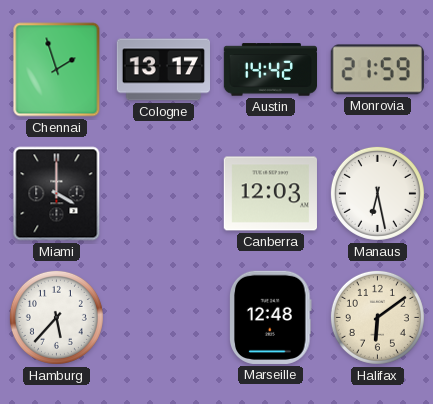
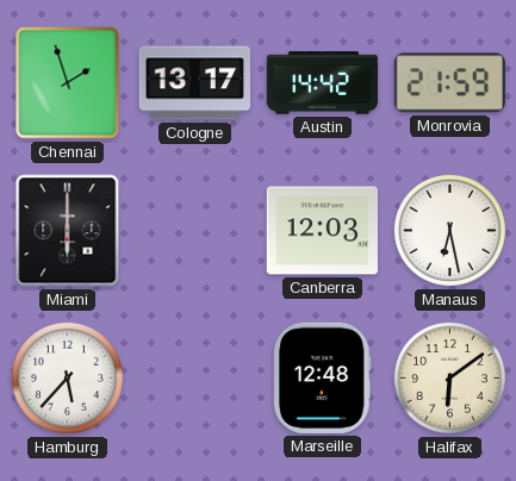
Miami: 4:00 -> 6:00 (68, 231)
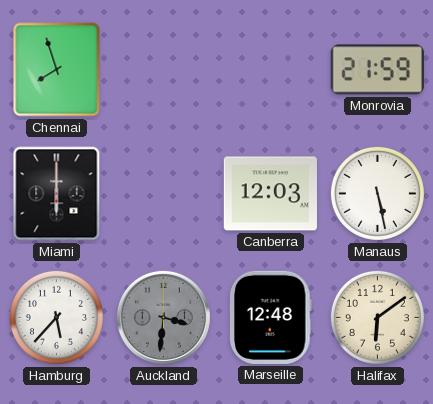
Chennai: 1:57 -> 7:57 (57, 70)
Cologne: 13:17 -> none (194, 83)
Austin: 14:42 -> none (322, 83)
Manaus: 6:28 -> 5:28 (377, 193)
Auckland: none -> 3:31 (163, 317)
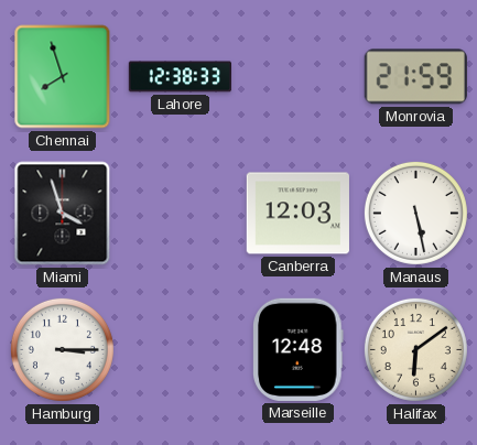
Lahore: none -> 12:38 (180, 77)
Miami: 6:00 -> 3:57 (63, 214)
Hamburg: 5:37 -> 3:15 (62, 349)
Auckland: 3:31 -> none (163, 317)
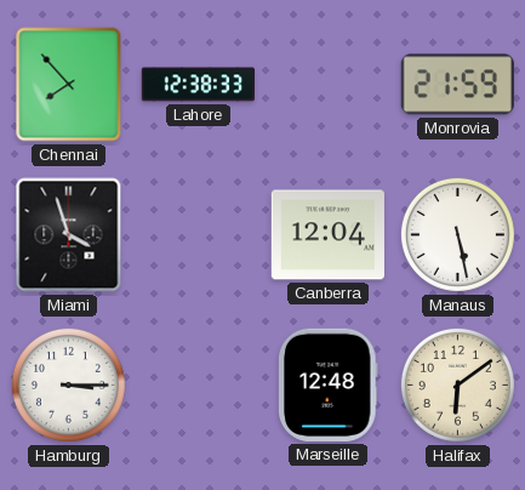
Chennai: 7:57 -> 7:53 (69, 85)
Canberra: 12:03 -> 12:04 (327, 235)
